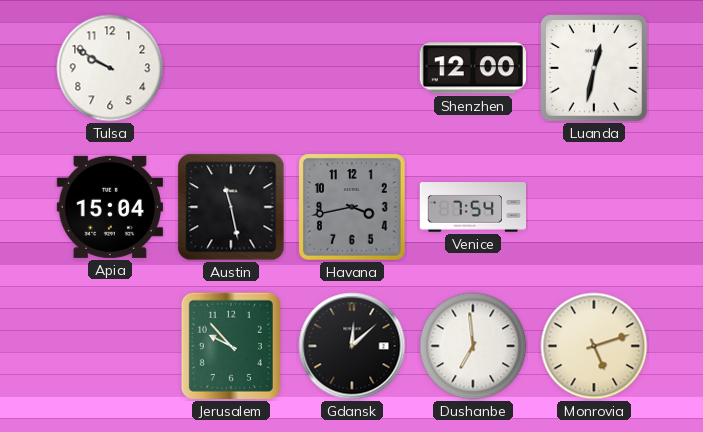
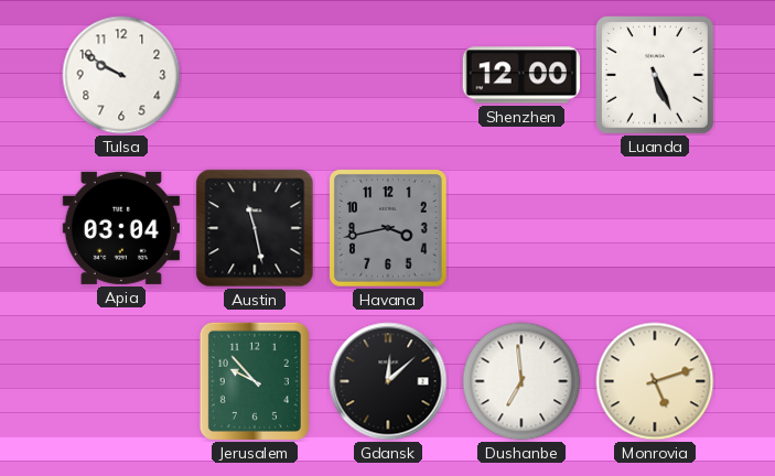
Luanda: 12:32 -> 5:26 (656, 76)
Apia: 15:04 -> 03:04 (120, 228)
Venice: 7:54 -> none (472, 207)
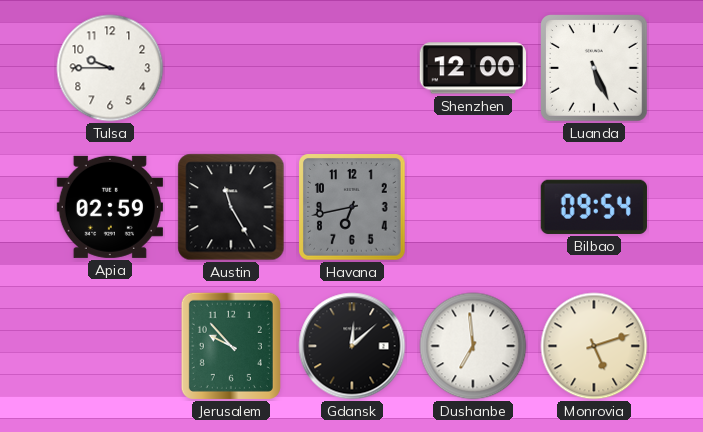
Tulsa: 9:50 -> 9:45 (110, 68)
Apia: 03:04 -> 02:59 (109, 207)
Austin: 11:28 -> 11:25 (231, 207)
Havana: 3:43 -> 6:43 (353, 208)
Bilbao: none -> 09:54 (594, 207)
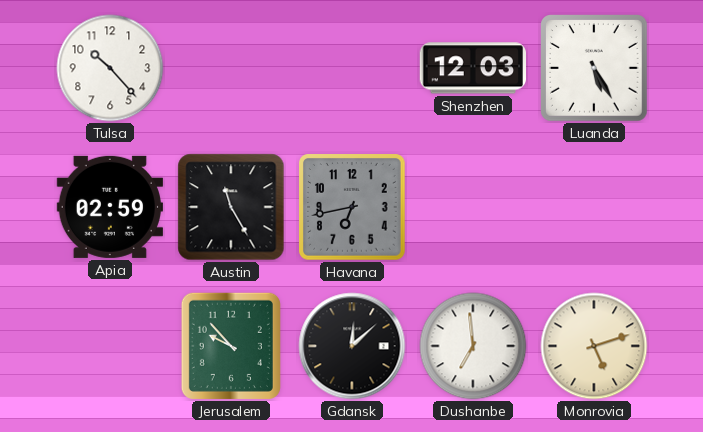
Tulsa: 9:45 -> 10:23 (110, 68)
Shenzhen: 12:00 -> 12:03 (472, 68)
Luanda: 5:26 -> 5:25 (595, 69)
Bilbao: 09:54 -> none (594, 207)
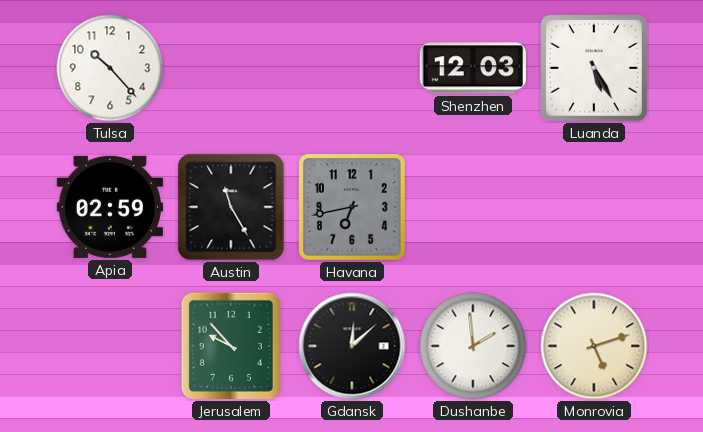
Dushanbe: 6:59 -> 1:59 (473, 346)
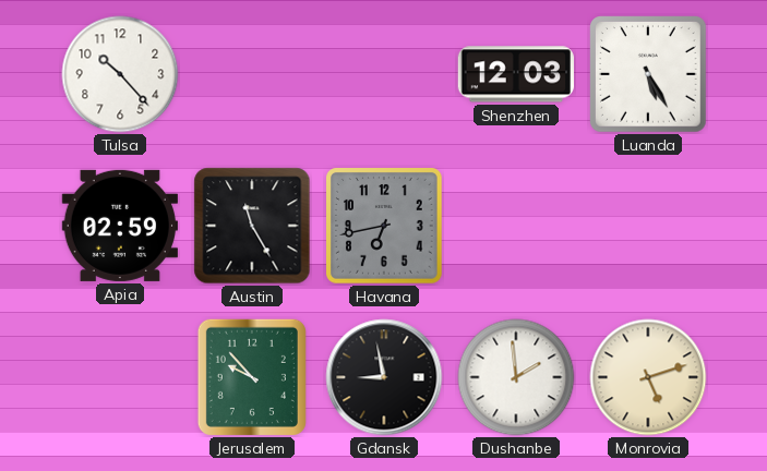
Gdansk: 12:08 -> 8:58 (384, 377)
